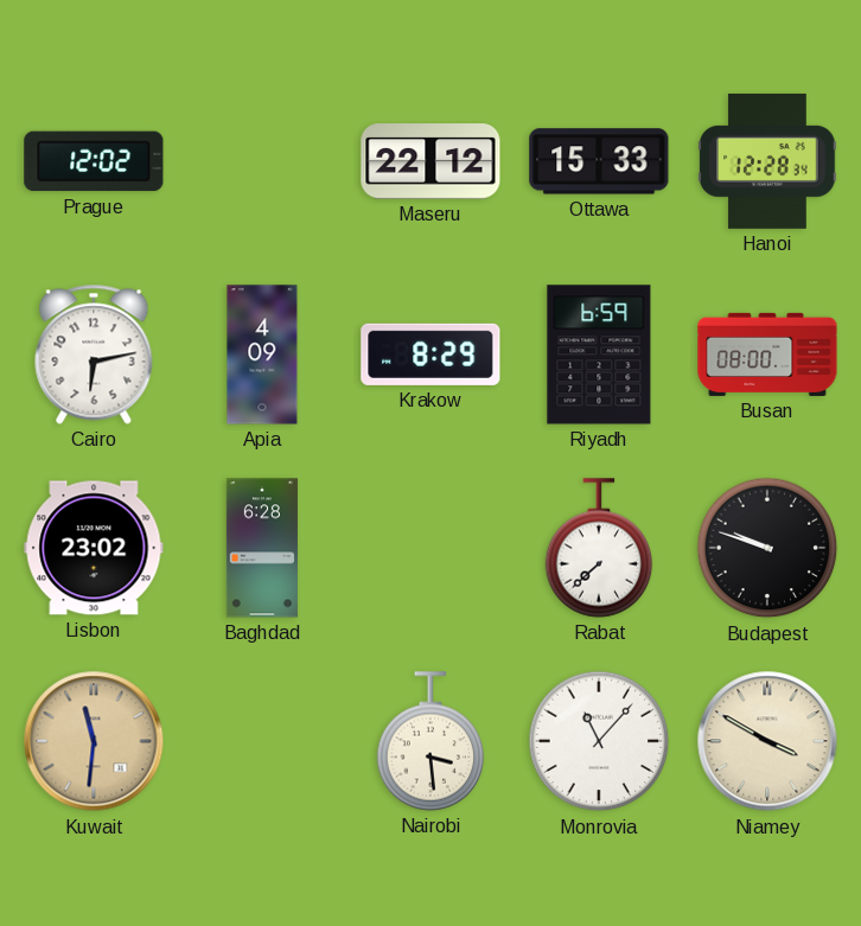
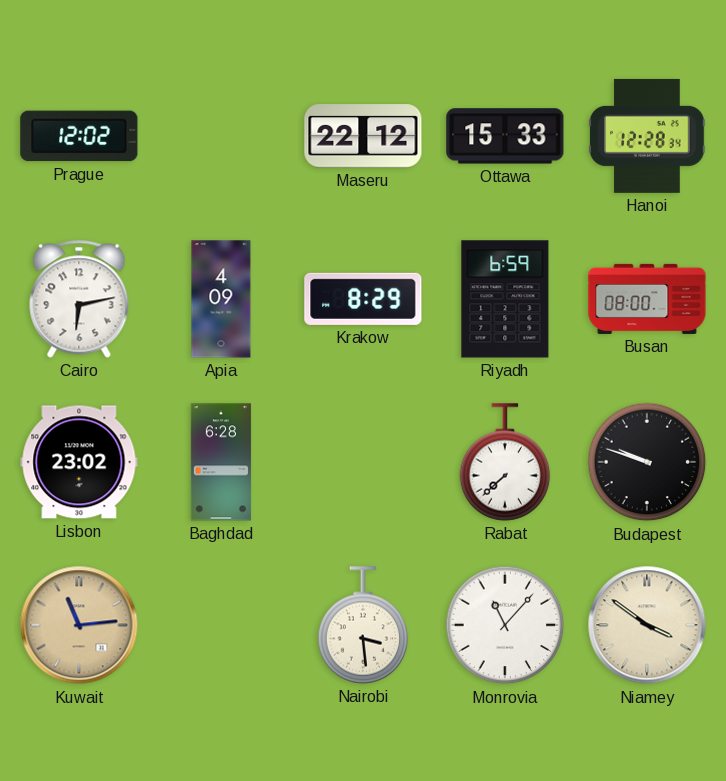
Kuwait: 11:31 -> 11:14 (79, 625)
Niamey: 3:50 -> 3:51 (647, 625)
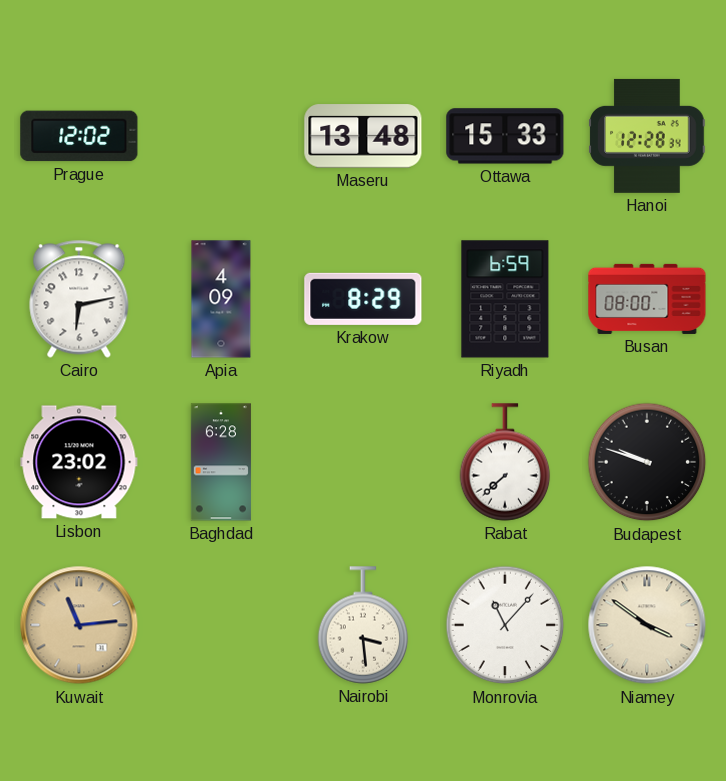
Maseru: 22:12 -> 13:48 (363, 136)
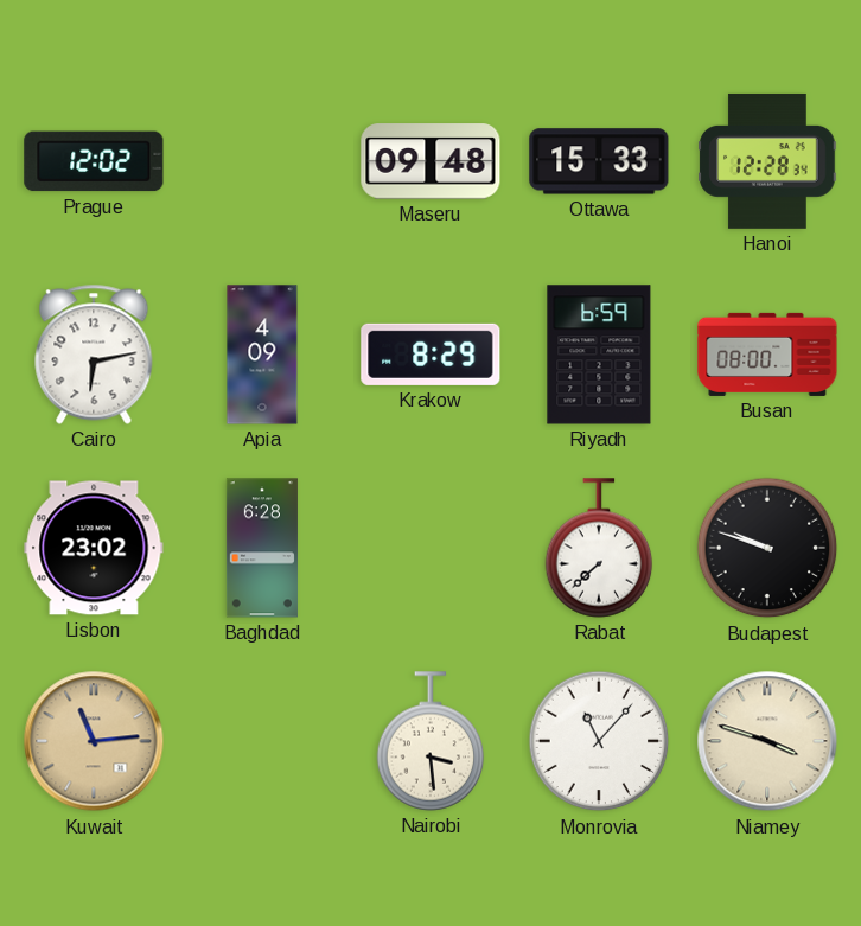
Maseru: 13:48 -> 09:48 (430, 161)
Niamey: 3:51 -> 3:48 (767, 741)
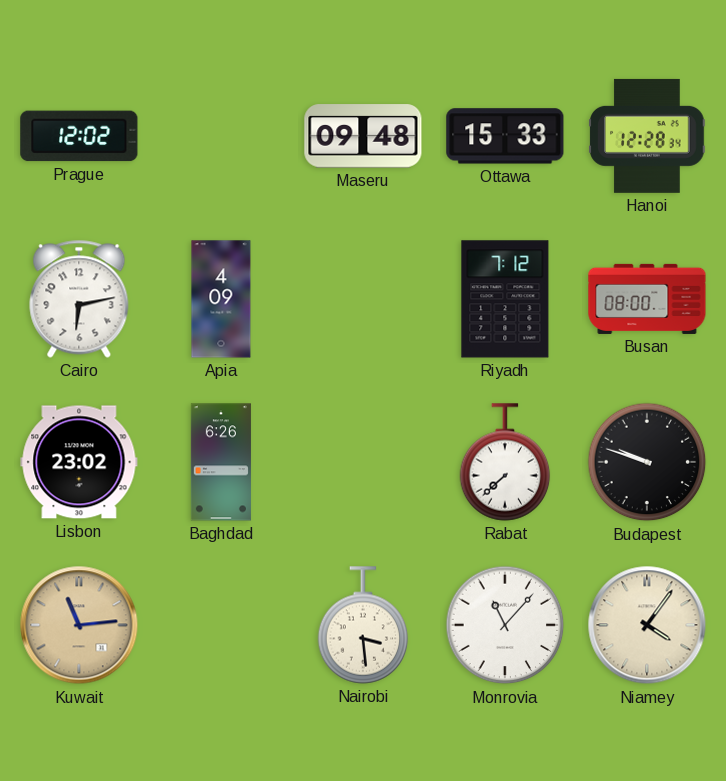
Krakow: 8:29 -> none (430, 355)
Riyadh: 6:59 -> 7:12 (505, 299)
Baghdad: 6:28 -> 6:26 (221, 462)
Niamey: 3:48 -> 4:06 (647, 625)
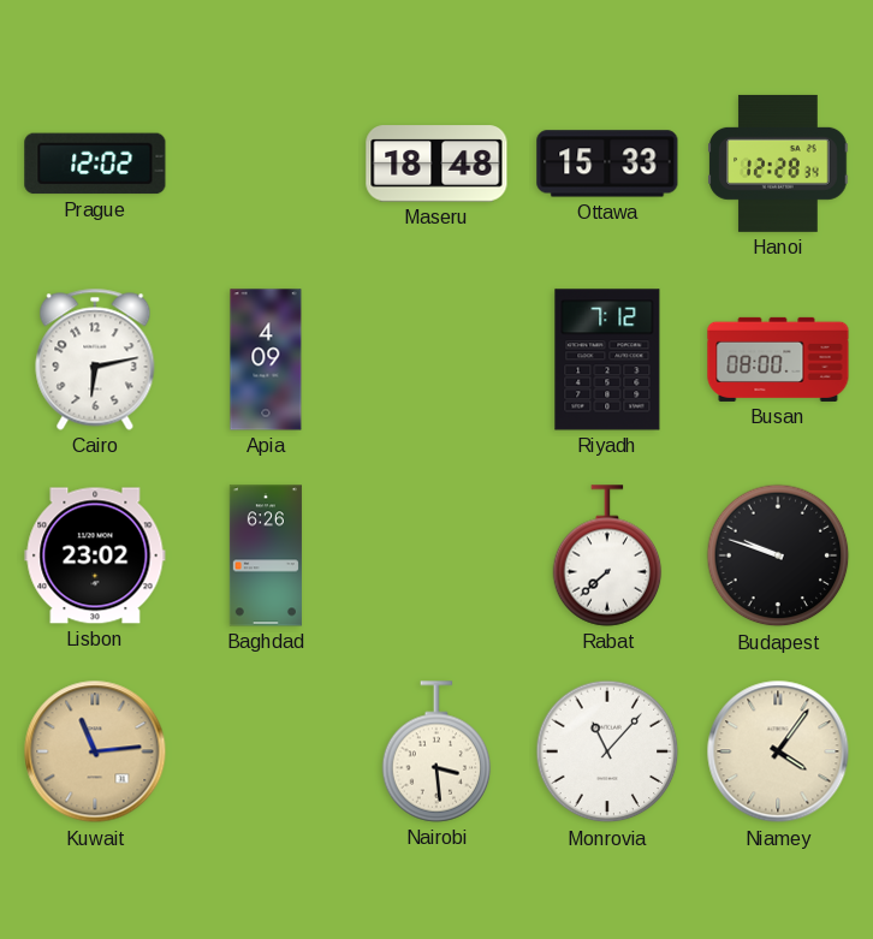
Maseru: 09:48 -> 18:48 (437, 164)
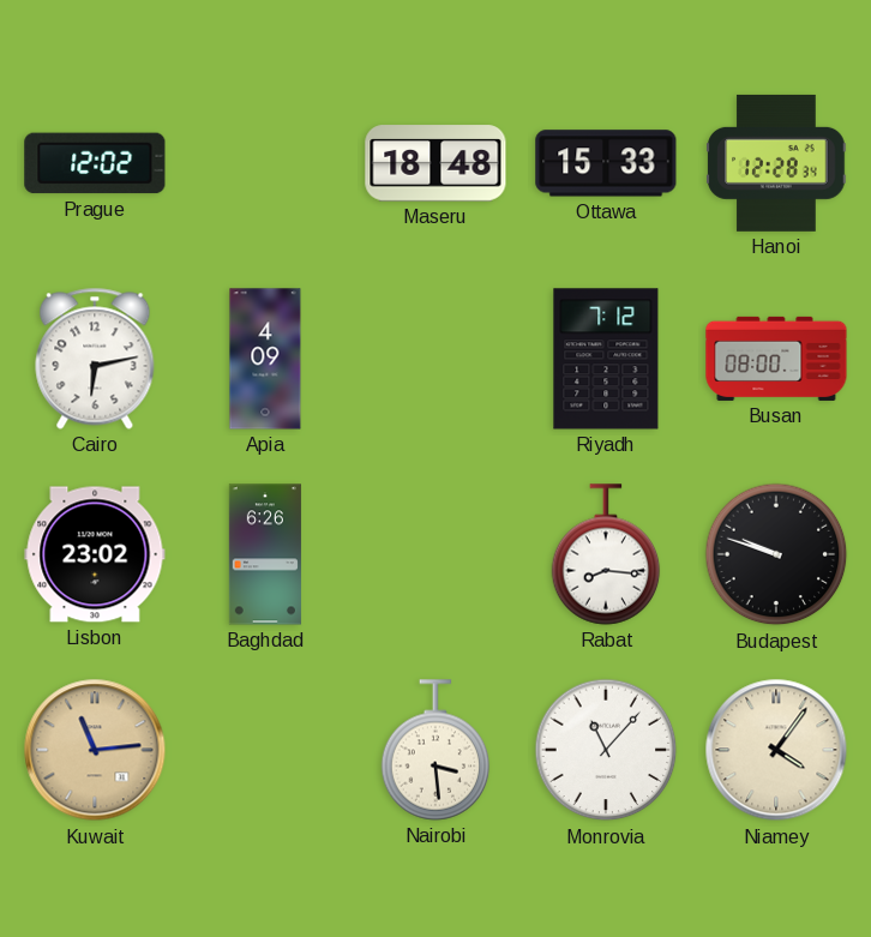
Rabat: 7:38 -> 8:16 (606, 554)
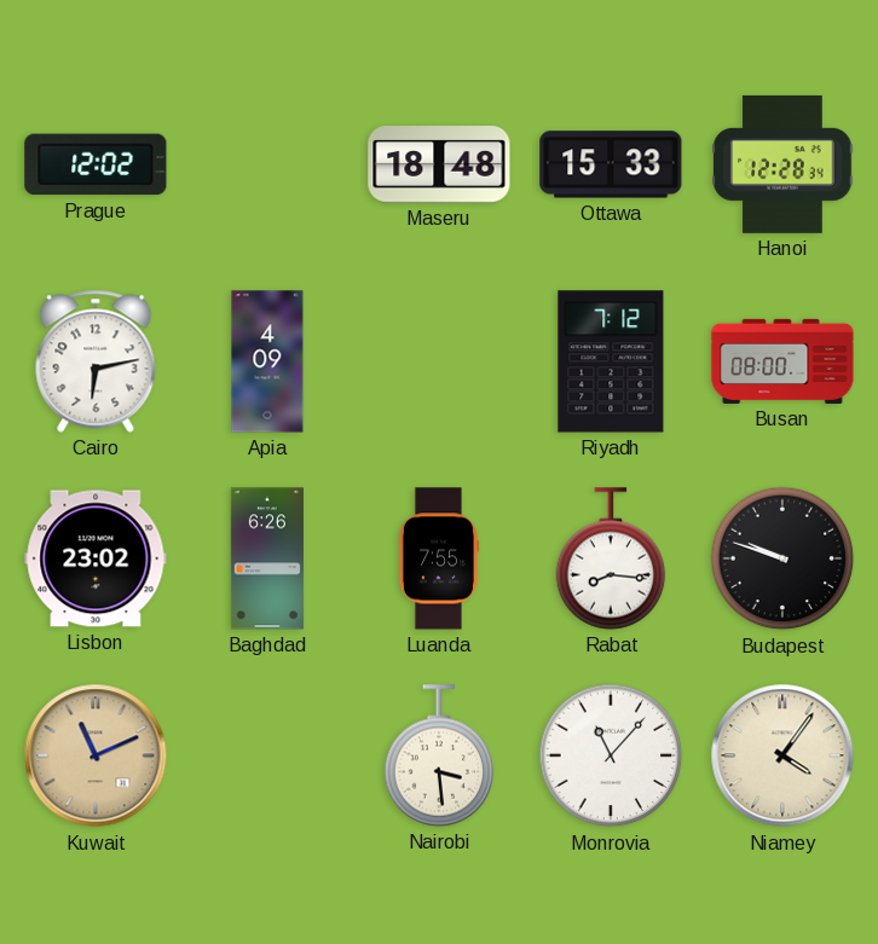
Luanda: none -> 7:55 (438, 558)
Kuwait: 11:14 -> 11:11 (96, 755)
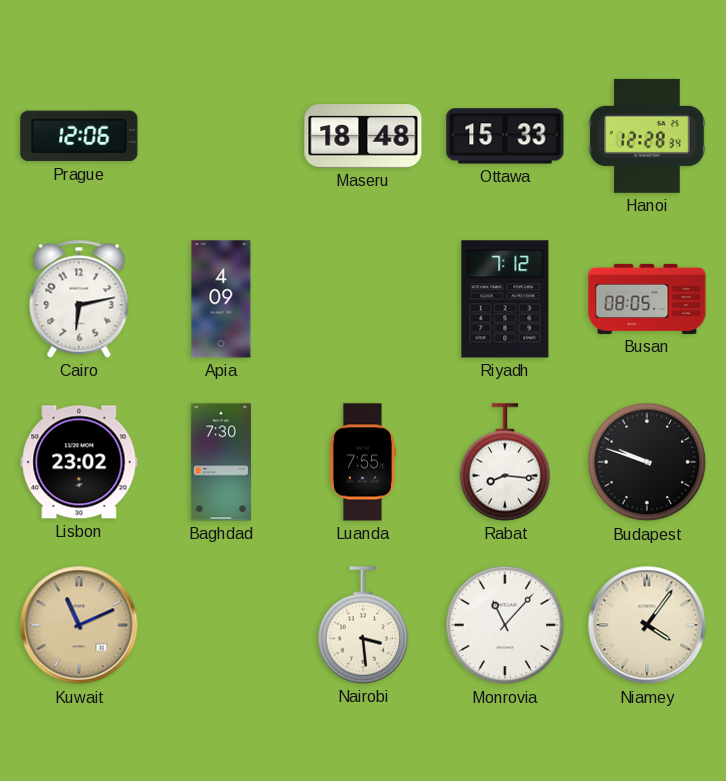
Prague: 12:02 -> 12:06 (79, 136)
Busan: 08:00 -> 08:05 (647, 299)
Baghdad: 6:26 -> 7:30 (221, 462)
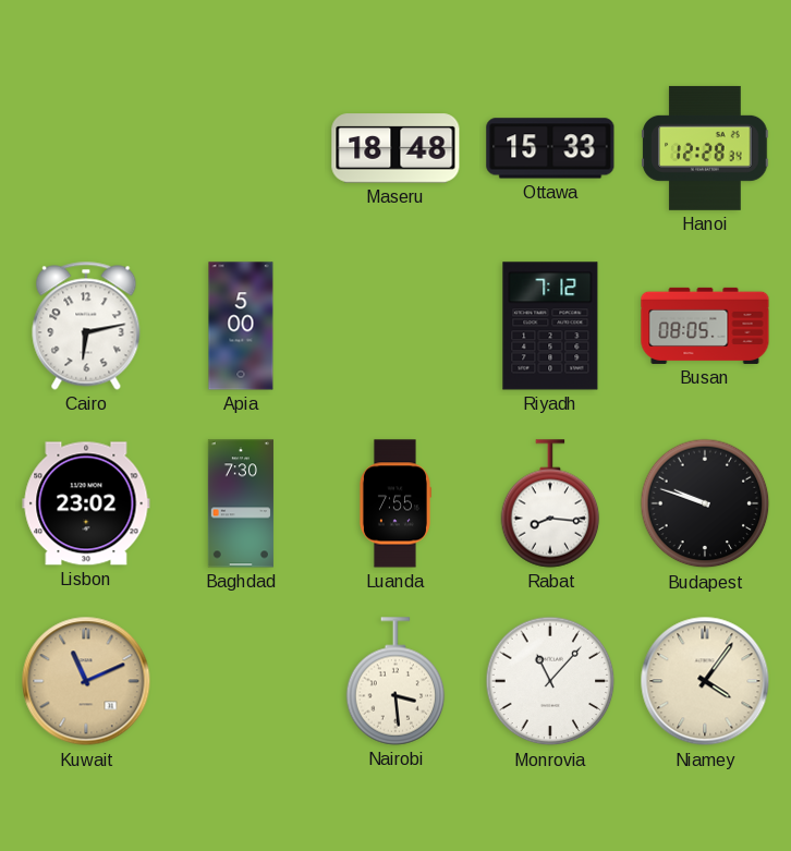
Prague: 12:06 -> none (79, 136)
Apia: 4:09 -> 5:00 (241, 326)
